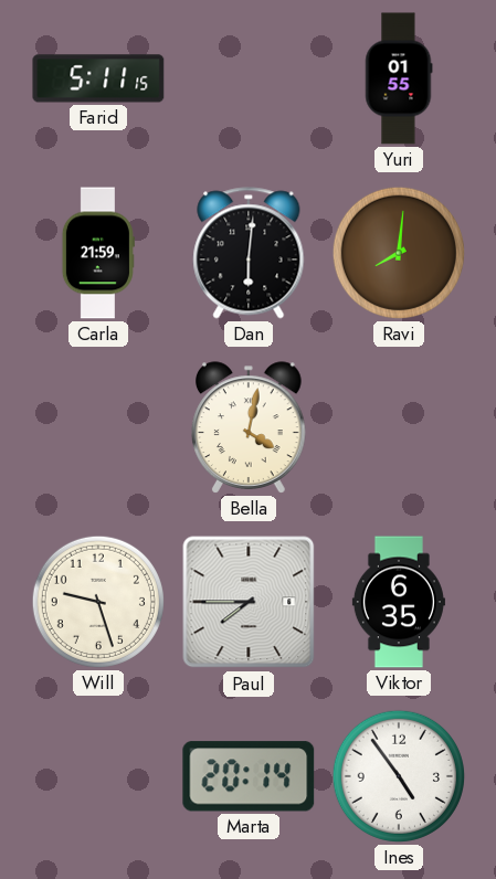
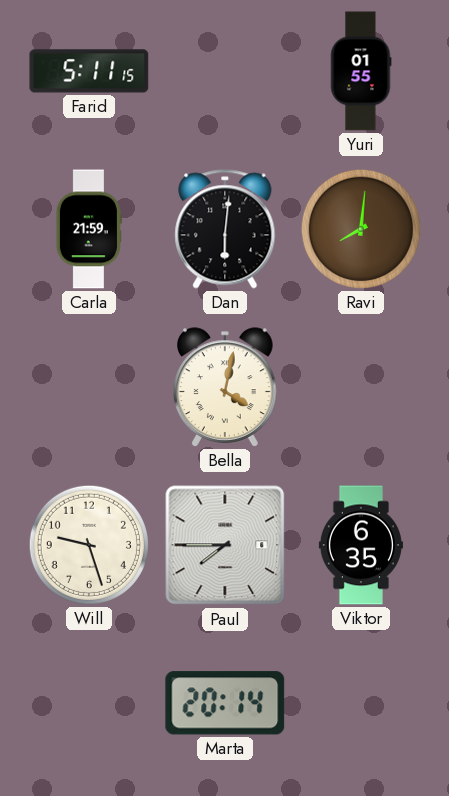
Ines: 4:54 -> none (399, 776)
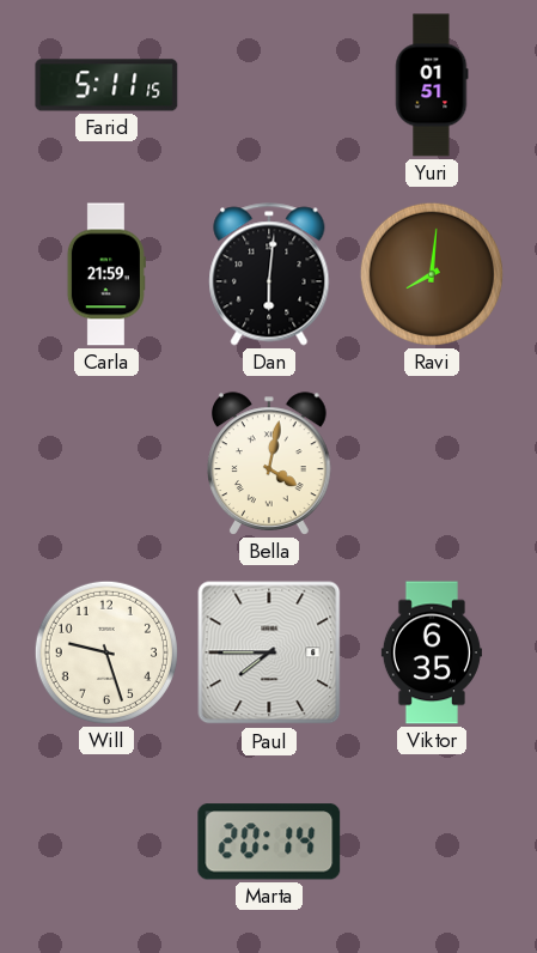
Yuri: 01:55 -> 01:51 (432, 85)
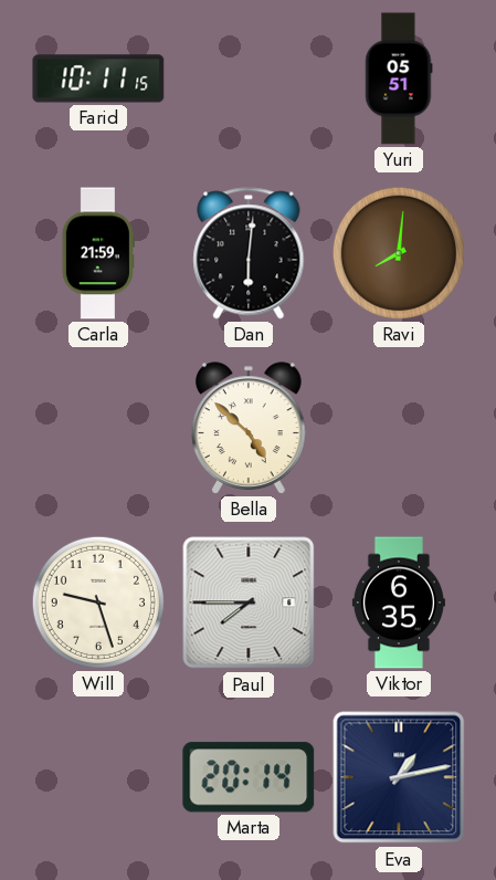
Farid: 5:11 -> 10:11 (98, 78)
Yuri: 01:51 -> 05:51 (399, 78)
Bella: 4:02 -> 4:52 (250, 428)
Eva: none -> 1:13 (399, 777)
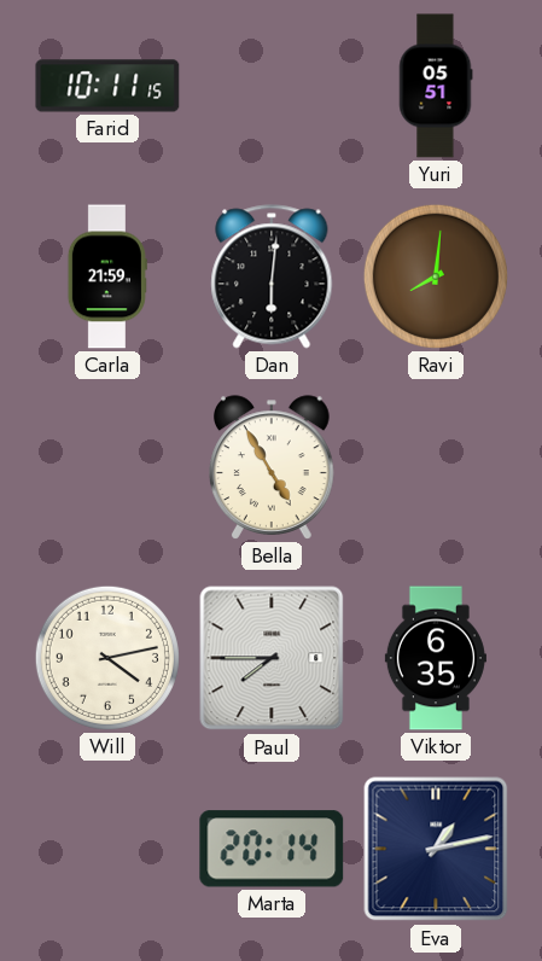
Bella: 4:52 -> 4:55 (273, 467)
Will: 9:27 -> 4:13 (107, 658)
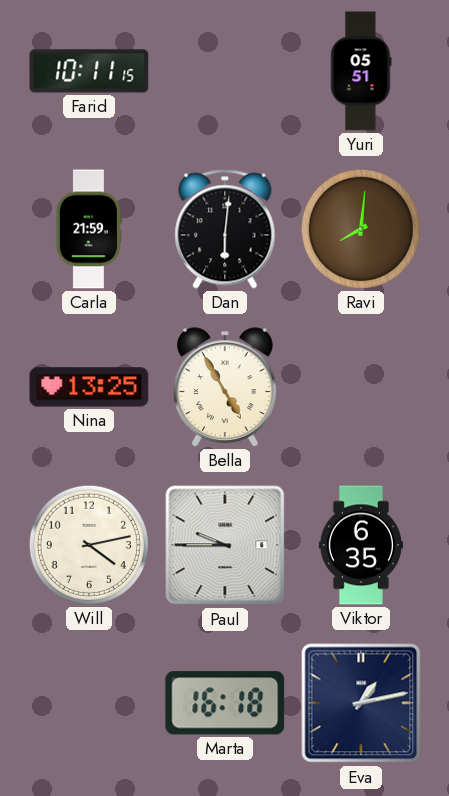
Nina: none -> 13:25 (89, 387)
Paul: 7:45 -> 9:45 (225, 545)
Marta: 20:14 -> 16:18 (225, 703)
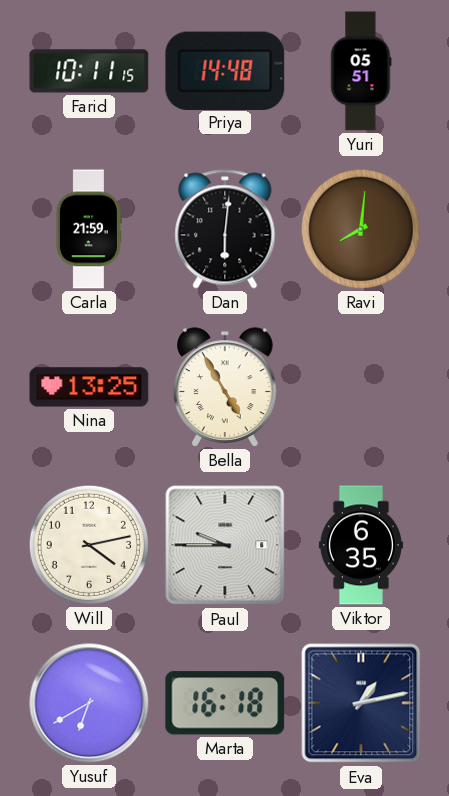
Priya: none -> 14:48 (225, 70)
Yusuf: none -> 6:40 (89, 703)
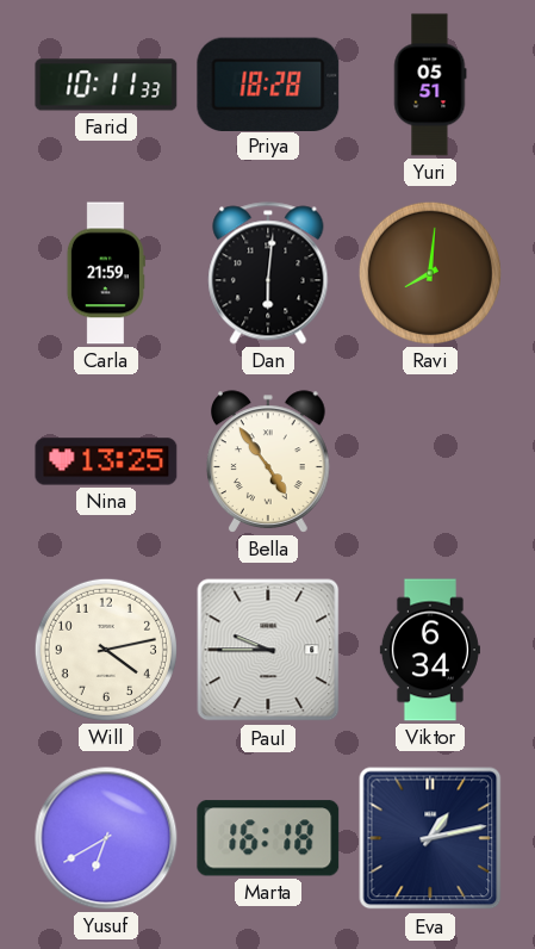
Farid: 10:11:15 -> 10:11:33 (106, 85)
Priya: 14:48 -> 18:28 (268, 83)
Bella: 4:55 -> 4:54 (269, 461)
Viktor: 6:35 -> 6:34 (430, 650)
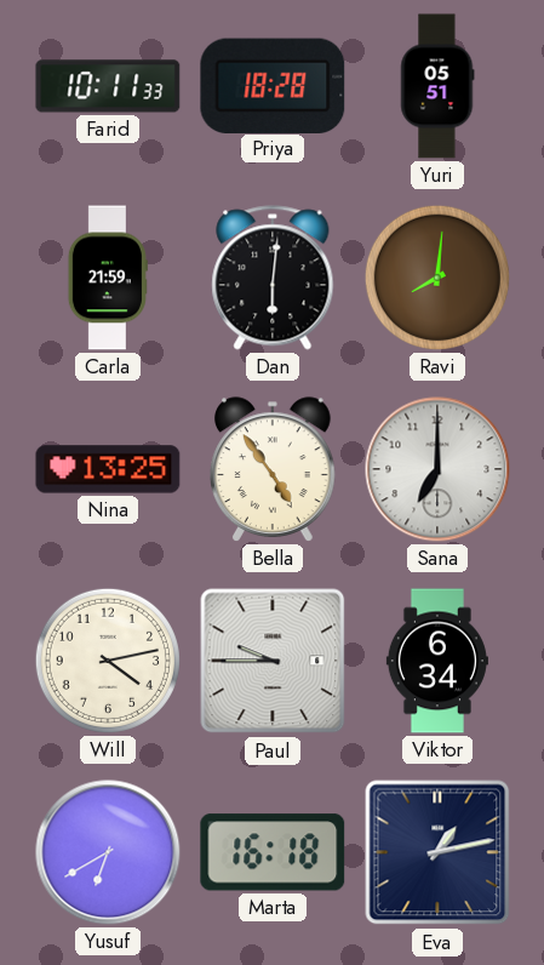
Sana: none -> 7:00 (437, 469)
